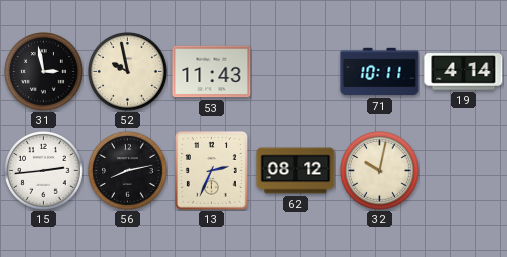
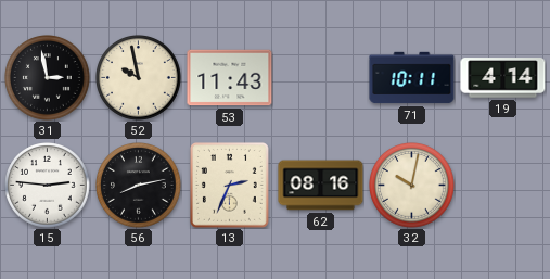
15: 2:44 -> 2:46 (48, 186)
62: 08:12 -> 08:16 (321, 186)
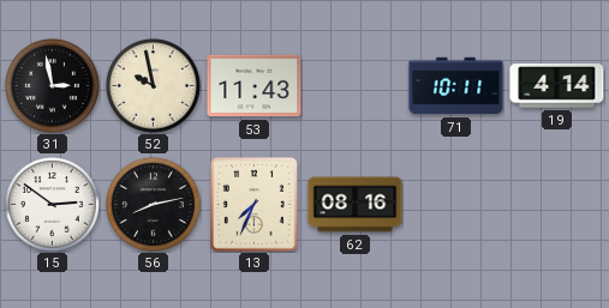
15: 2:46 -> 2:51 (53, 205)
13: 2:34 -> 7:34 (253, 204)
32: 10:02 -> none (412, 186)
